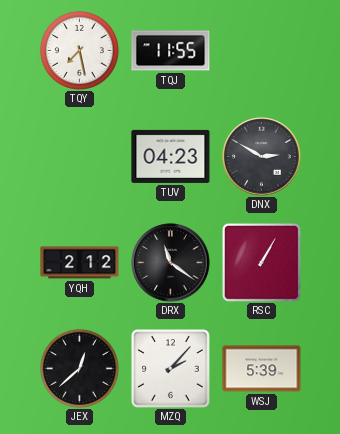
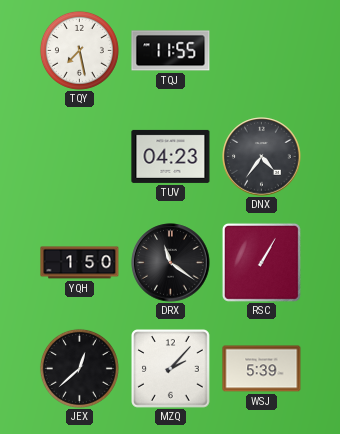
DNX: 2:50 -> 4:36 (262, 157)
YQH: 2:12 -> 1:50 (80, 263)
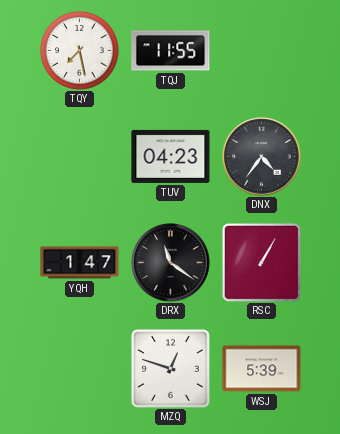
YQH: 1:50 -> 1:47 (80, 263)
JEX: 12:38 -> none (79, 368)
MZQ: 2:07 -> 12:48 (171, 369)
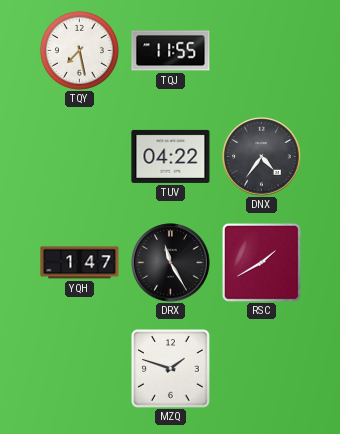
TUV: 04:23 -> 04:22 (171, 156)
DRX: 11:21 -> 11:25 (171, 263)
RSC: 1:05 -> 1:40 (261, 262)
MZQ: 12:48 -> 1:48 (171, 369)
WSJ: 5:39 -> none (262, 369)
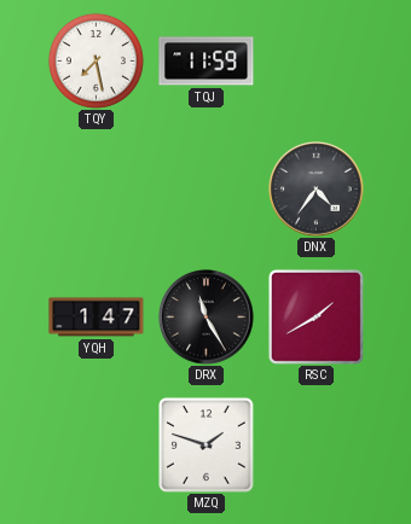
TQJ: 11:55 -> 11:59 (207, 62)
TUV: 04:22 -> none (171, 156)
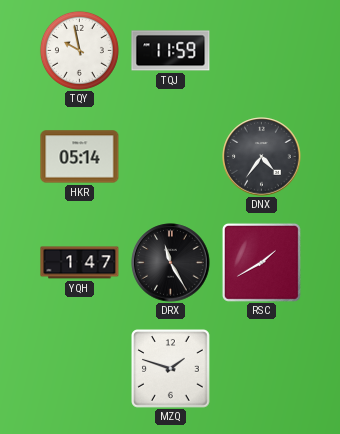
TQY: 7:28 -> 9:58 (79, 50)
HKR: none -> 05:14 (80, 157)
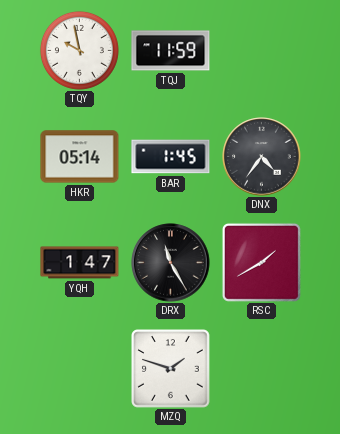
BAR: none -> 1:45 (171, 157)
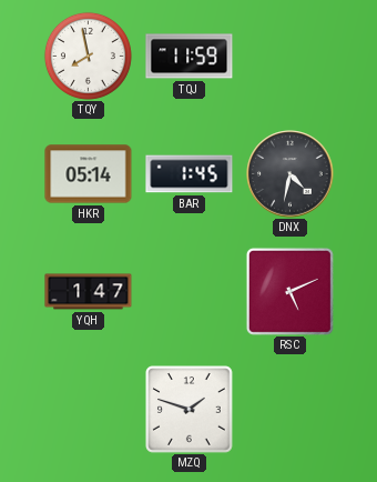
TQY: 9:58 -> 7:58 (88, 56)
DNX: 4:36 -> 4:32 (291, 174)
DRX: 11:25 -> none (171, 263)
RSC: 1:40 -> 5:11 (289, 291)
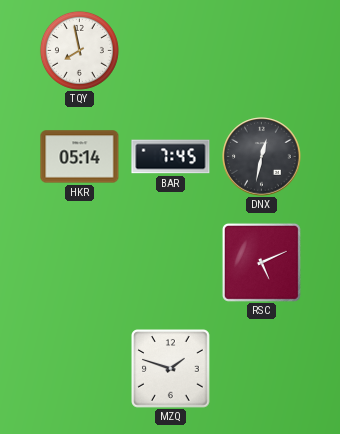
TQJ: 11:59 -> none (190, 57)
BAR: 1:45 -> 7:45 (171, 157)
DNX: 4:32 -> 12:32 (262, 157)
YQH: 1:47 -> none (89, 292)
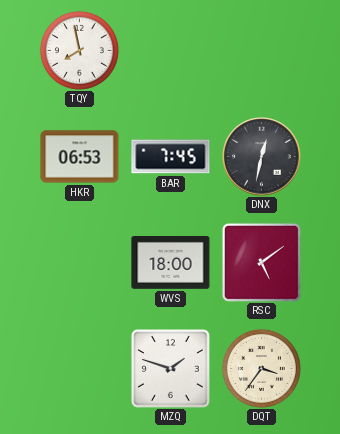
HKR: 05:14 -> 06:53 (80, 157)
WVS: none -> 18:00 (171, 263)
RSC: 5:11 -> 5:09 (261, 262)
DQT: none -> 3:36 (261, 368)
